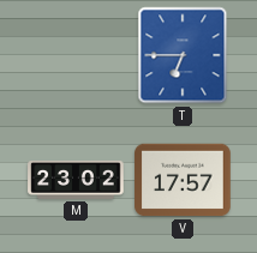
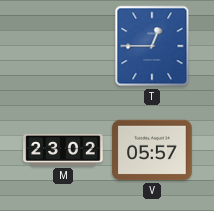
T: 6:45 -> 12:45 (152, 46)
V: 17:57 -> 05:57 (152, 150)
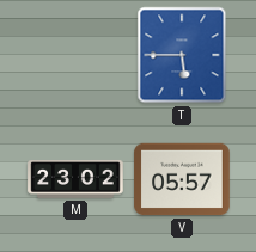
T: 12:45 -> 5:45 (182, 55)
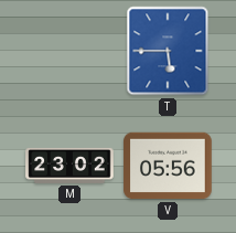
V: 05:57 -> 05:56 (168, 166)
